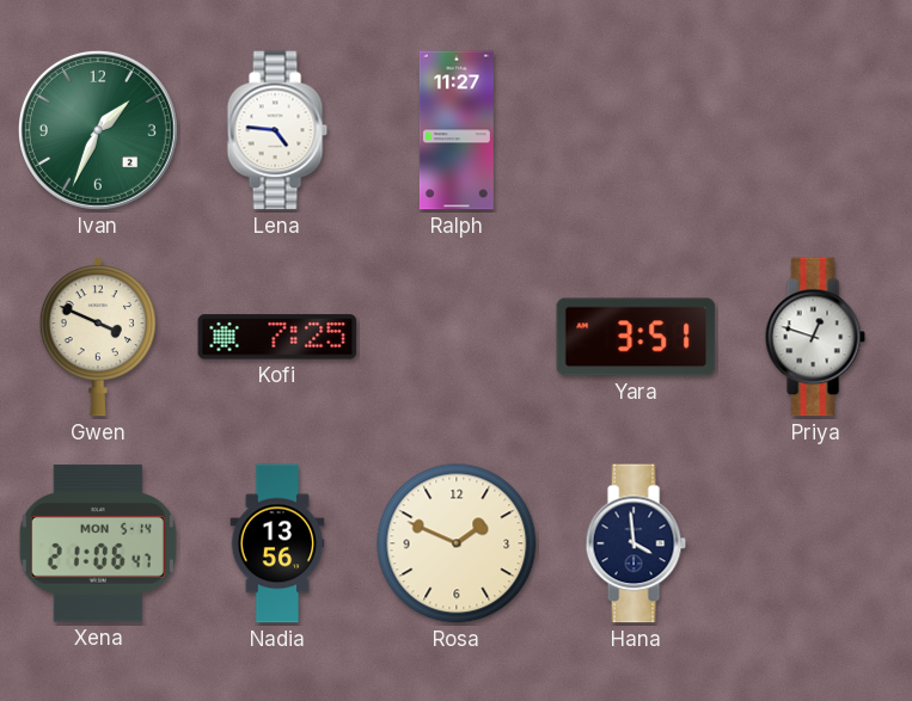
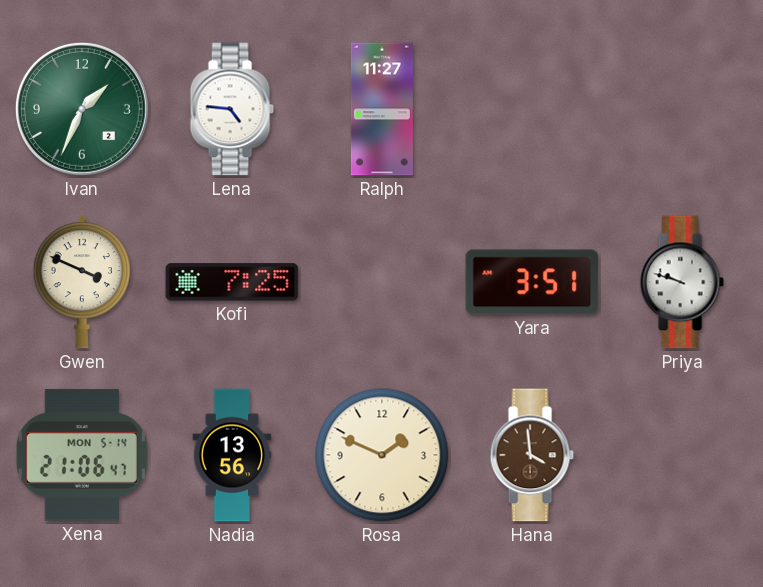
Priya: 12:48 -> 9:48 (682, 282)
Hana dial: navy -> brown (532, 455)
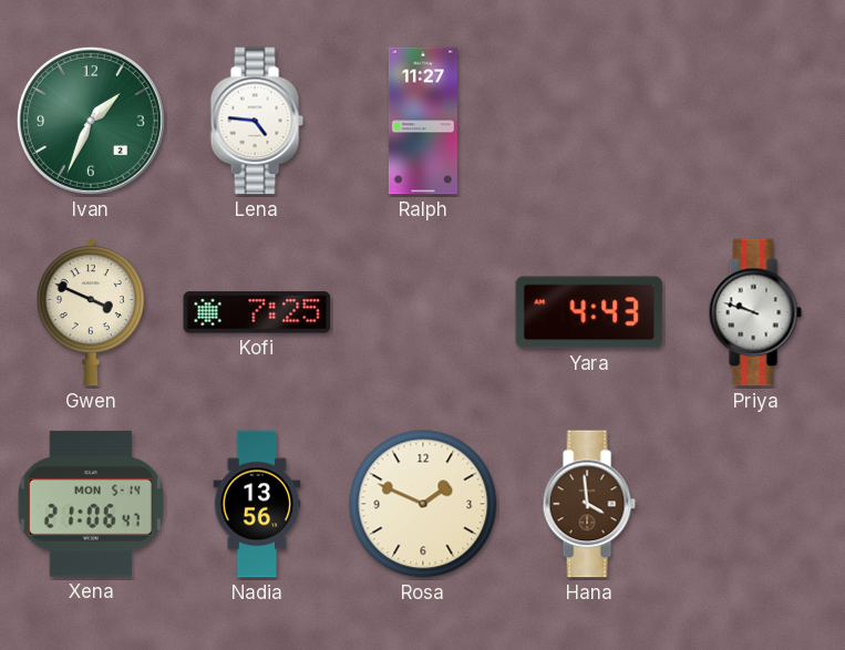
Yara: 3:51 -> 4:43 (589, 312)
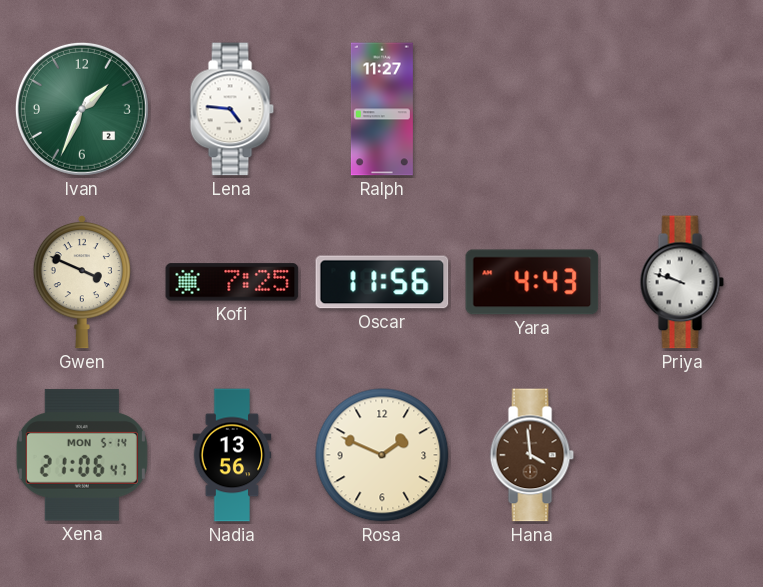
Oscar: none -> 11:56 (382, 282)
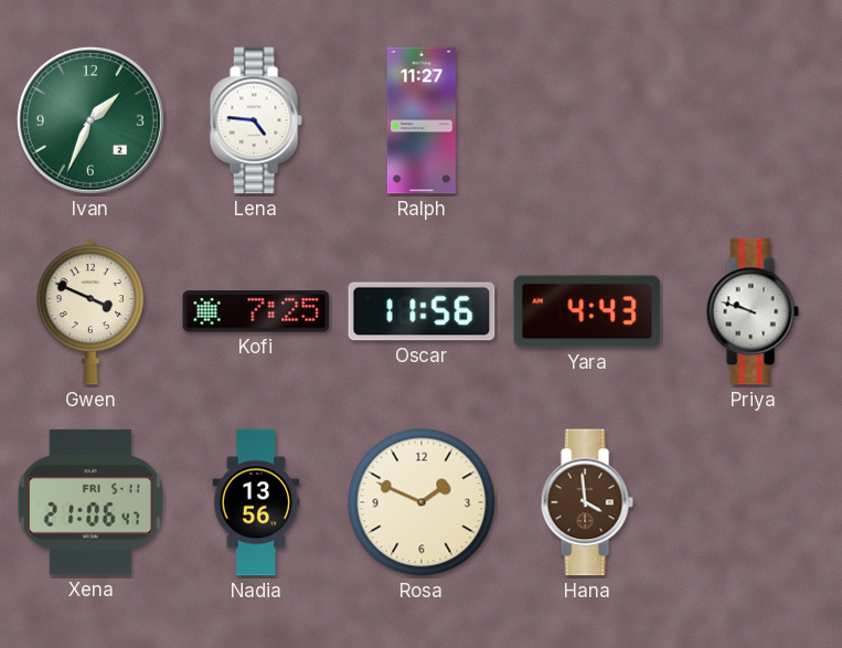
Xena date: MON 5-14 -> FRI 5-11 (90, 502)
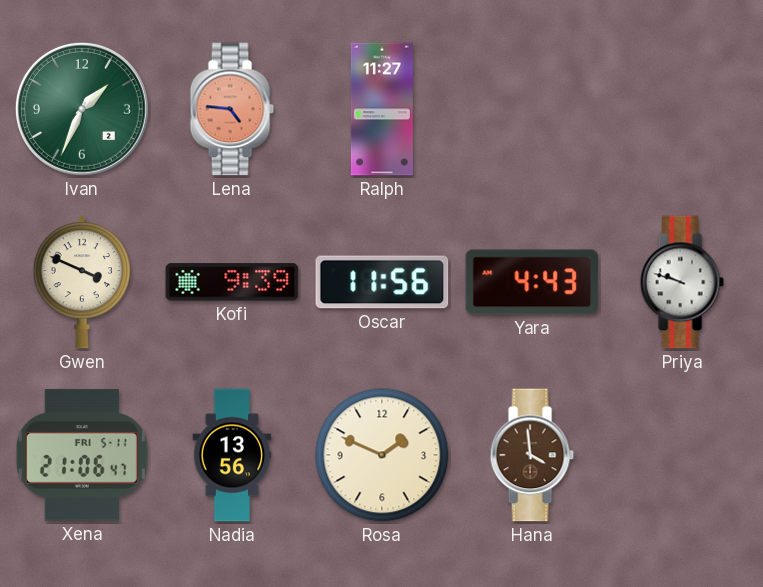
Lena dial: white -> salmon (232, 109)
Kofi: 7:25 -> 9:39 (232, 282)
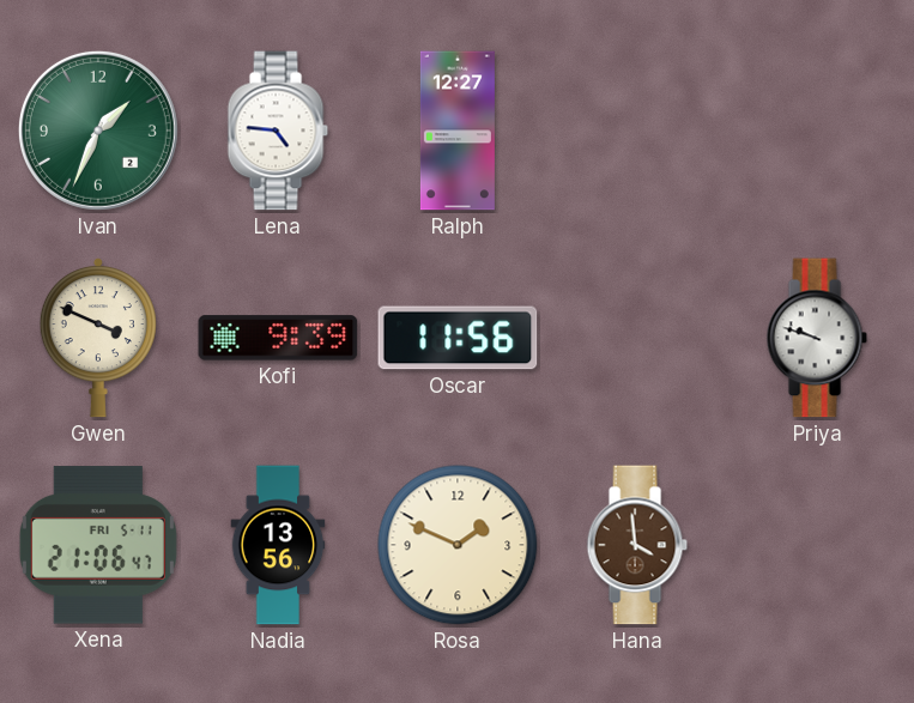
Lena dial: salmon -> white (278, 131)
Ralph: 11:27 -> 12:27 (458, 131)
Yara: 4:43 -> none (532, 282)
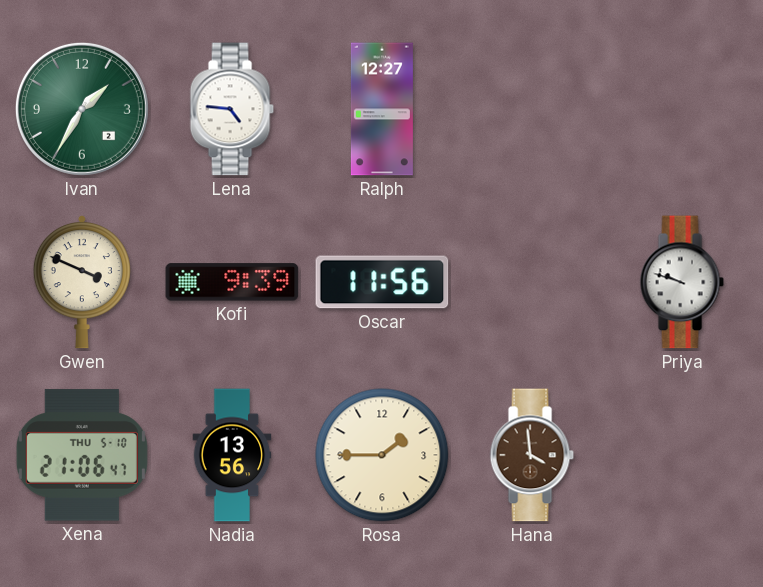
Ivan: 1:34 -> 1:35 (82, 109)
Xena date: FRI 5-11 -> THU 5-10 (82, 455)
Rosa: 1:49 -> 1:45 (382, 455)
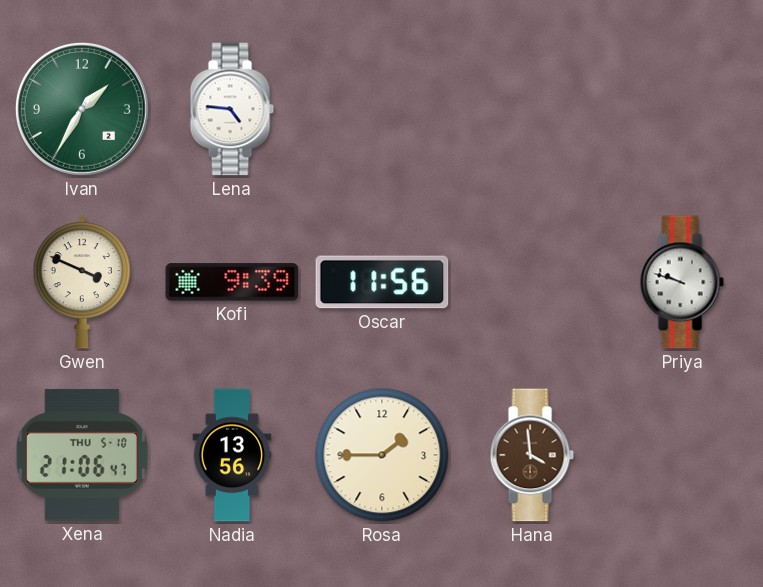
Ralph: 12:27 -> none (382, 109)
